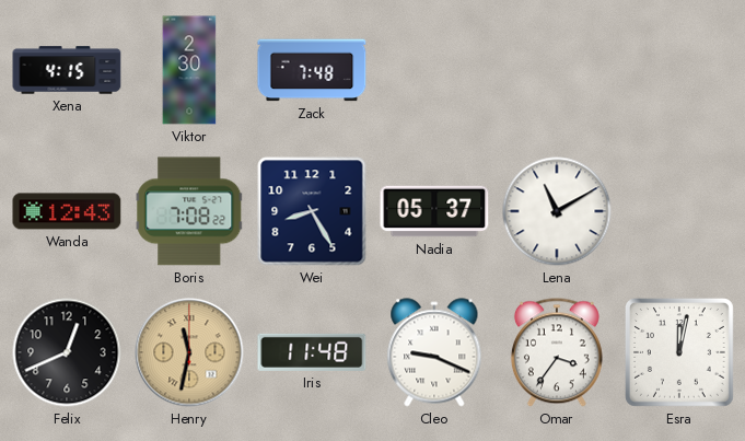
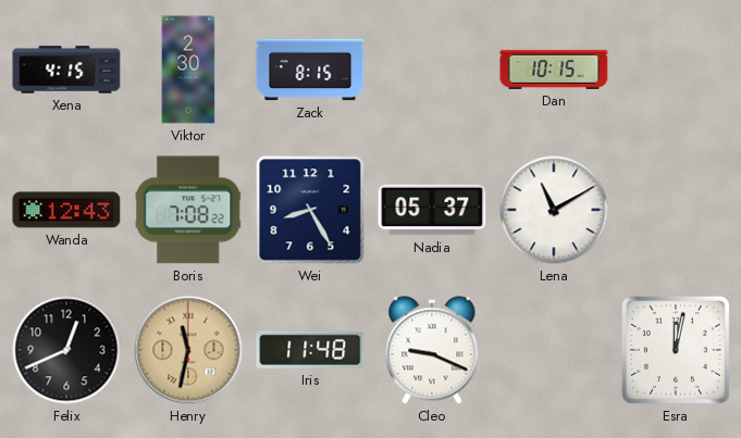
Zack: 7:48 -> 8:15 (310, 70)
Dan: none -> 10:15 (554, 70)
Omar: 3:36 -> none (557, 352)
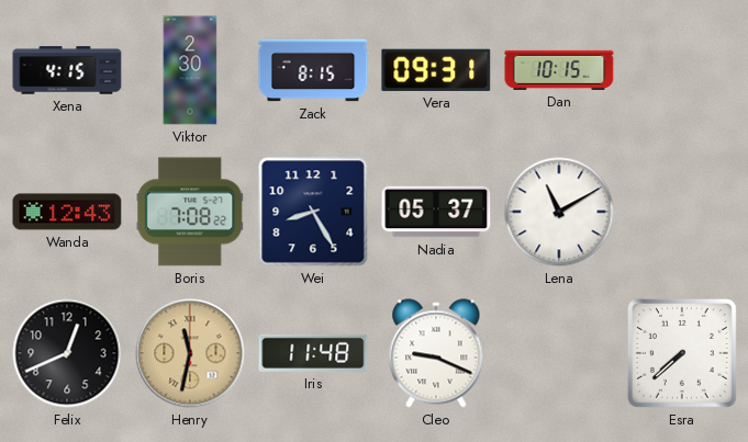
Vera: none -> 09:31 (436, 70)
Esra: 12:02 -> 7:38 (682, 353)
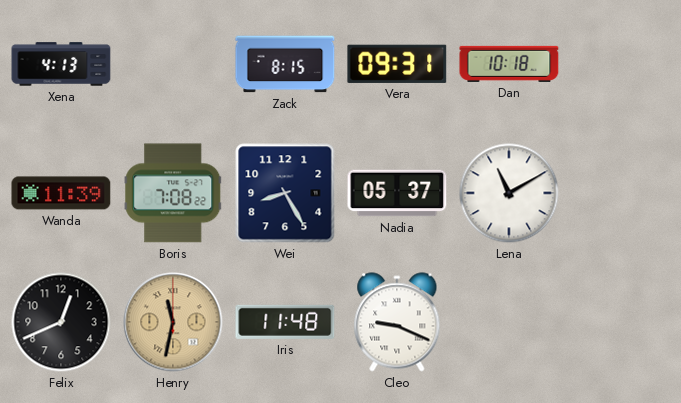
Xena: 4:15 -> 4:13 (61, 64)
Viktor: 2:30 -> none (190, 70)
Dan: 10:15 -> 10:18 (509, 64)
Wanda: 12:43 -> 11:39 (61, 193)
Esra: 7:38 -> none (682, 353)
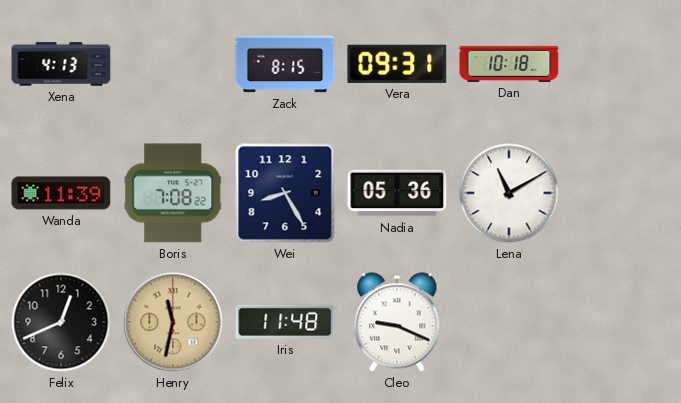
Nadia: 05:37 -> 05:36 (397, 193)
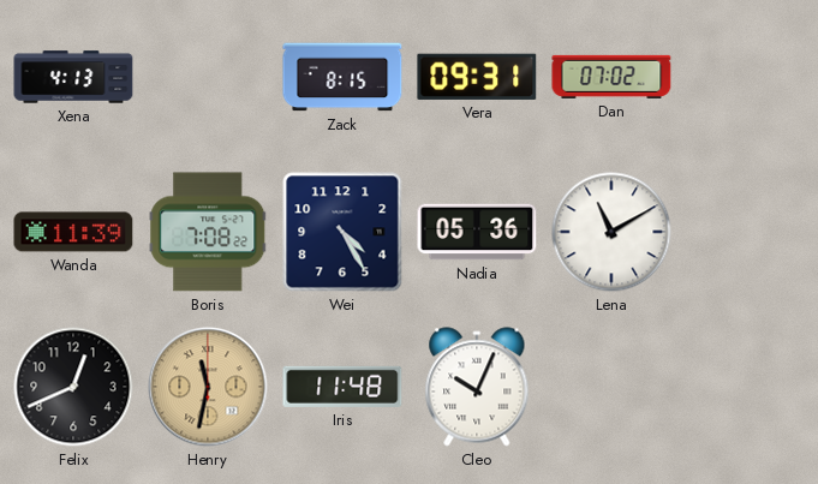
Dan: 10:18 -> 07:02 (611, 77)
Wei: 8:25 -> 4:25 (342, 232)
Cleo: 9:19 -> 10:04 (477, 387)
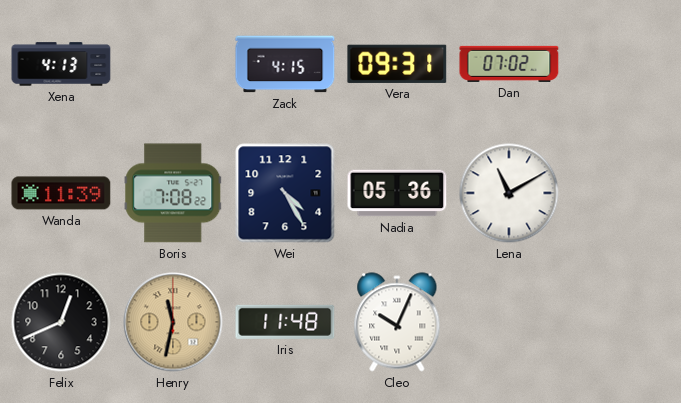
Zack: 8:15 -> 4:15 (285, 64)
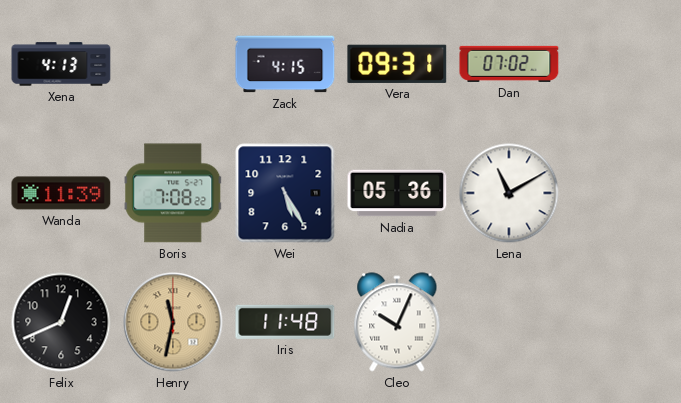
Wei: 4:25 -> 5:25 (285, 193)
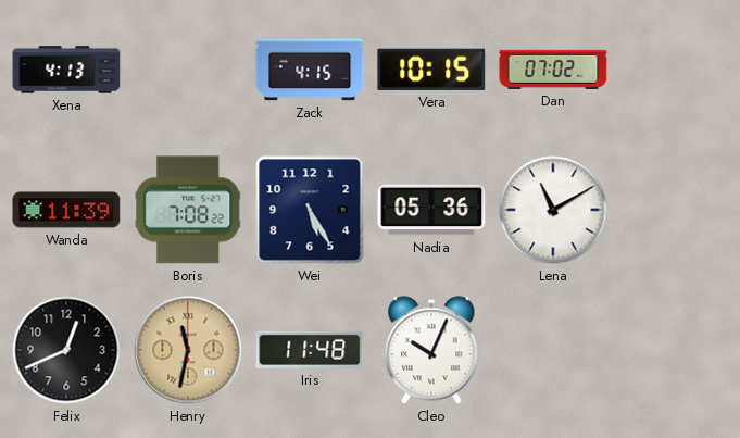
Vera: 09:31 -> 10:15 (431, 70)
